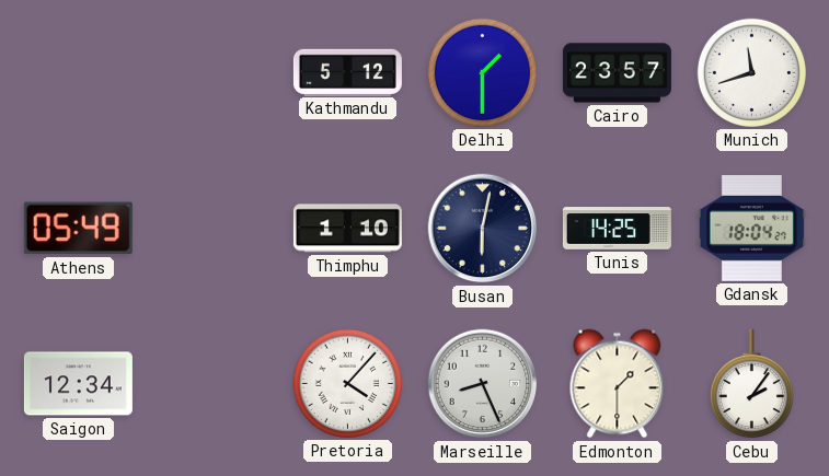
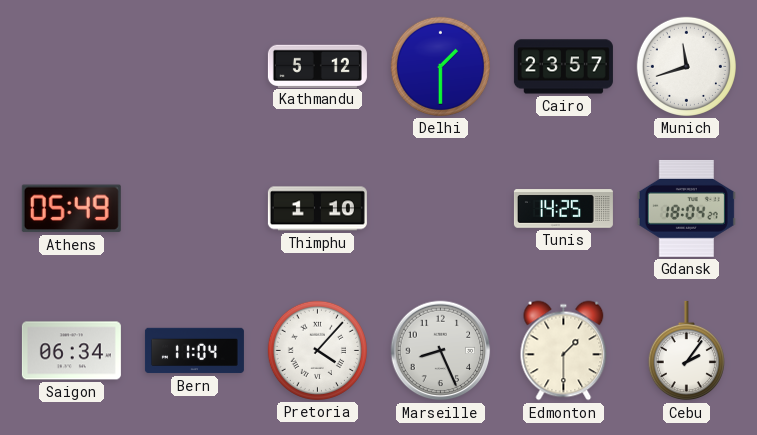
Busan: 6:02 -> none (483, 229)
Saigon: 12:34 -> 06:34 (71, 351)
Bern: none -> 11:04 (194, 351)
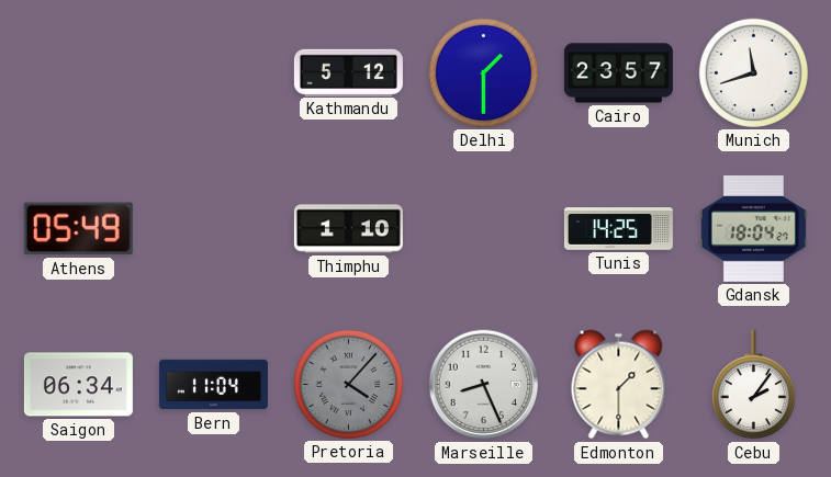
Pretoria dial: white -> grey (348, 384)
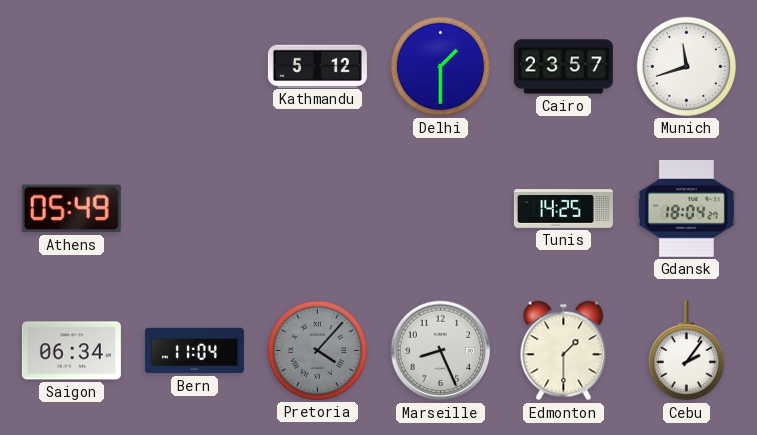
Thimphu: 1:10 -> none (348, 229)
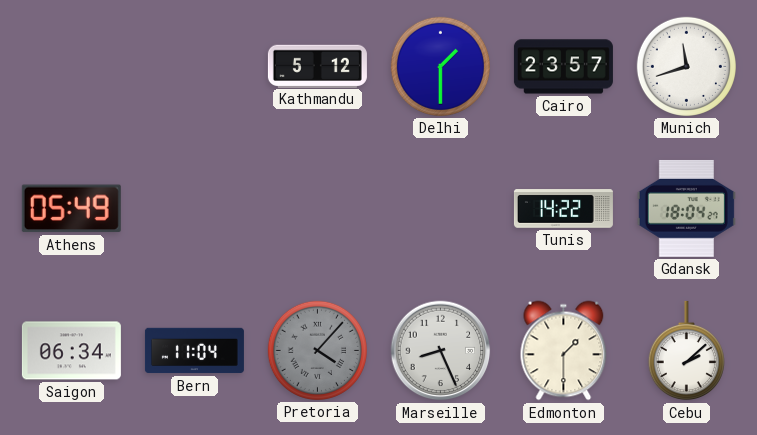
Tunis: 14:25 -> 14:22 (563, 209)
Cebu: 2:06 -> 2:08 (686, 351)
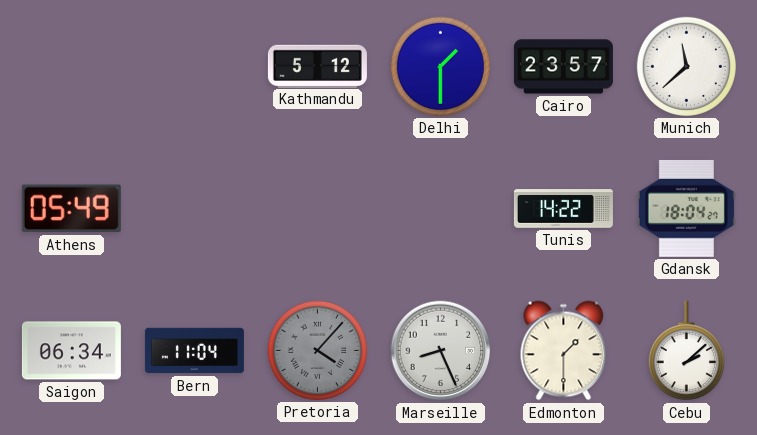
Munich: 11:42 -> 11:38 (686, 66)
